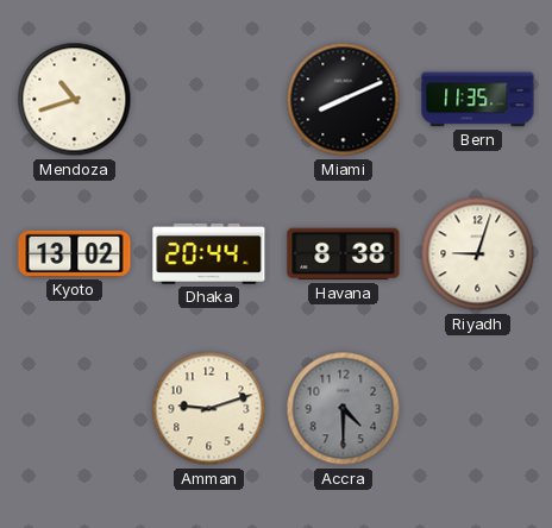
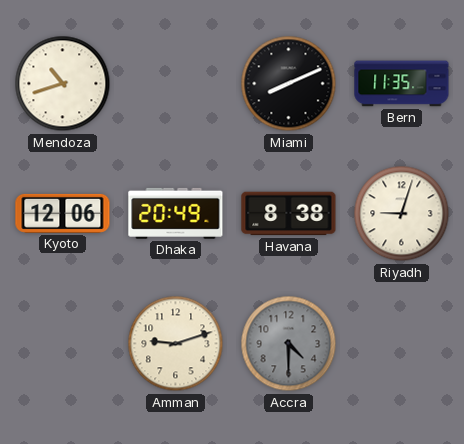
Kyoto: 13:02 -> 12:06 (63, 213)
Dhaka: 20:44 -> 20:49 (176, 213)
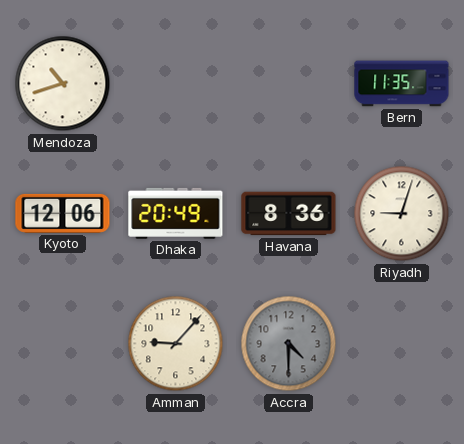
Miami: 8:11 -> none (289, 84)
Havana: 8:38 -> 8:36 (289, 214)
Amman: 9:12 -> 9:07 (176, 344)
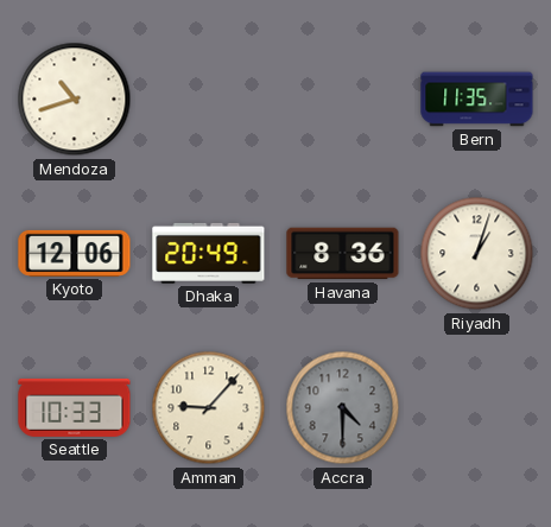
Riyadh: 9:03 -> 1:03 (477, 254)
Seattle: none -> 10:33 (75, 407)
